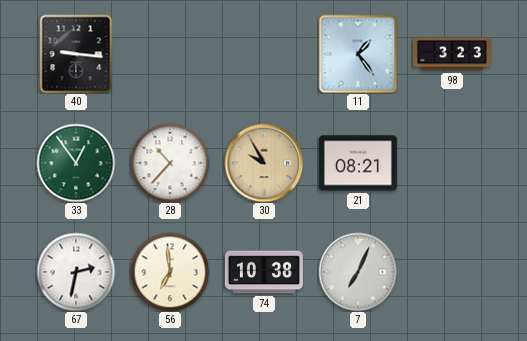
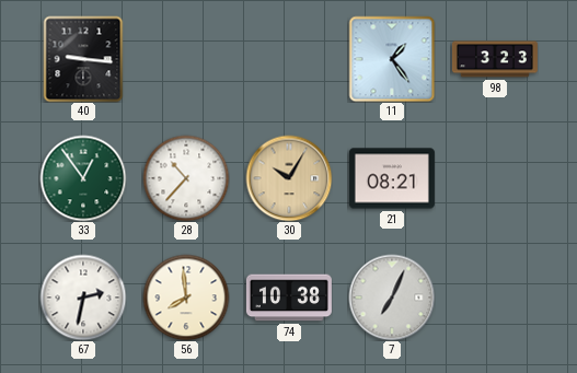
30: 9:55 -> 10:05 (289, 178)
56: 6:59 -> 7:59 (186, 298)
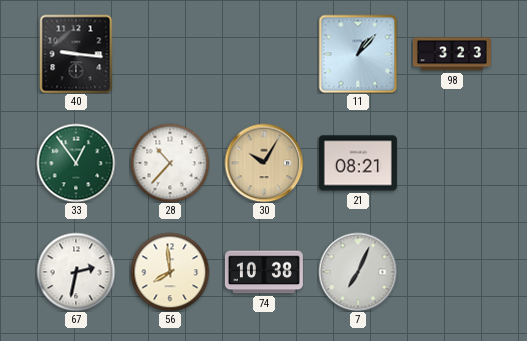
11: 1:24 -> 1:07 (358, 54)
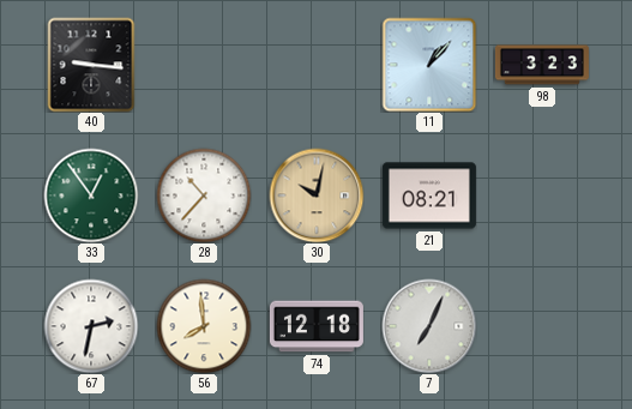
30: 10:05 -> 10:02 (317, 196)
74: 10:38 -> 12:18 (317, 326)
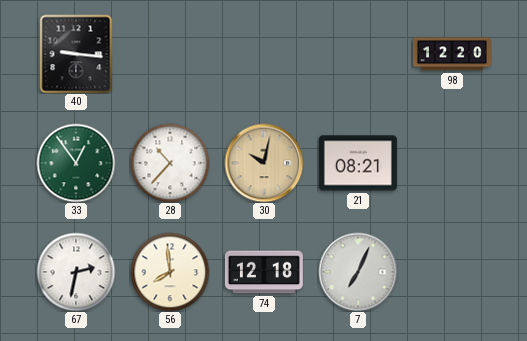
11: 1:07 -> none (429, 65)
98: 3:23 -> 12:20 (452, 54)
